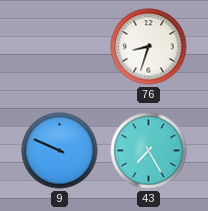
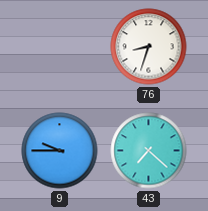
9: 9:49 -> 9:45 (60, 151)
43: 7:25 -> 7:22 (149, 151)
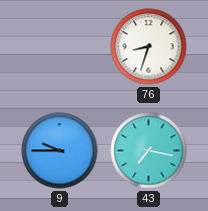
43: 7:22 -> 7:17 (149, 151)
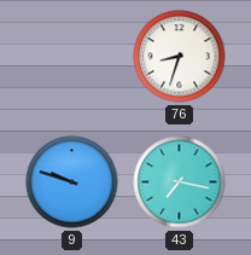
9: 9:45 -> 9:48 (72, 182)
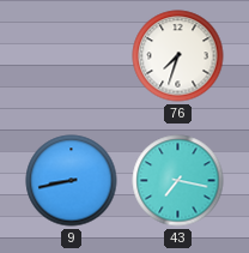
76: 8:33 -> 7:33 (178, 56)
9: 9:48 -> 8:43 (72, 181)
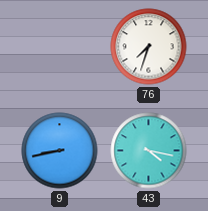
43: 7:17 -> 4:17 (149, 151)
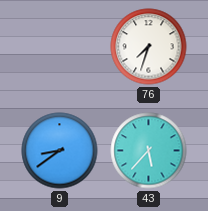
9: 8:43 -> 8:39 (60, 151)
43: 4:17 -> 5:37 (149, 151)
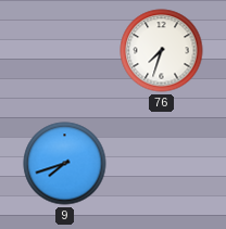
9: 8:39 -> 7:42 (65, 164)
43: 5:37 -> none (149, 151)
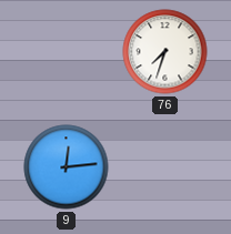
9: 7:42 -> 12:14 (67, 167)
